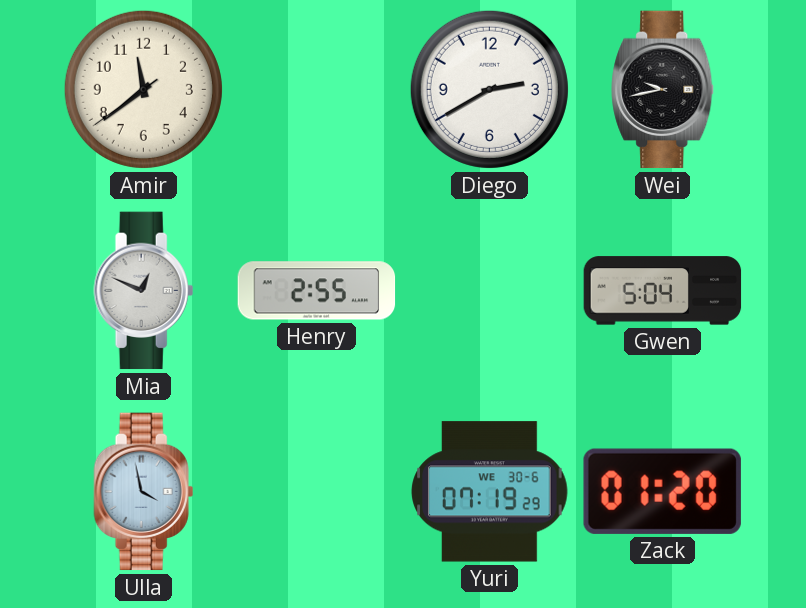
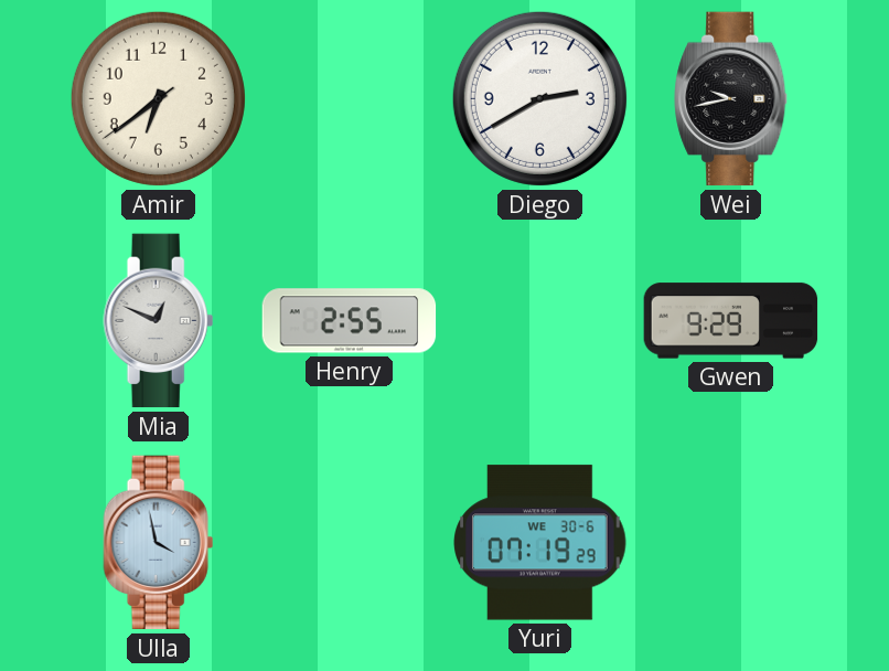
Amir: 11:38 -> 6:38 (158, 98)
Gwen: 5:04 -> 9:29 (731, 321)
Zack: 01:20 -> none (662, 491)
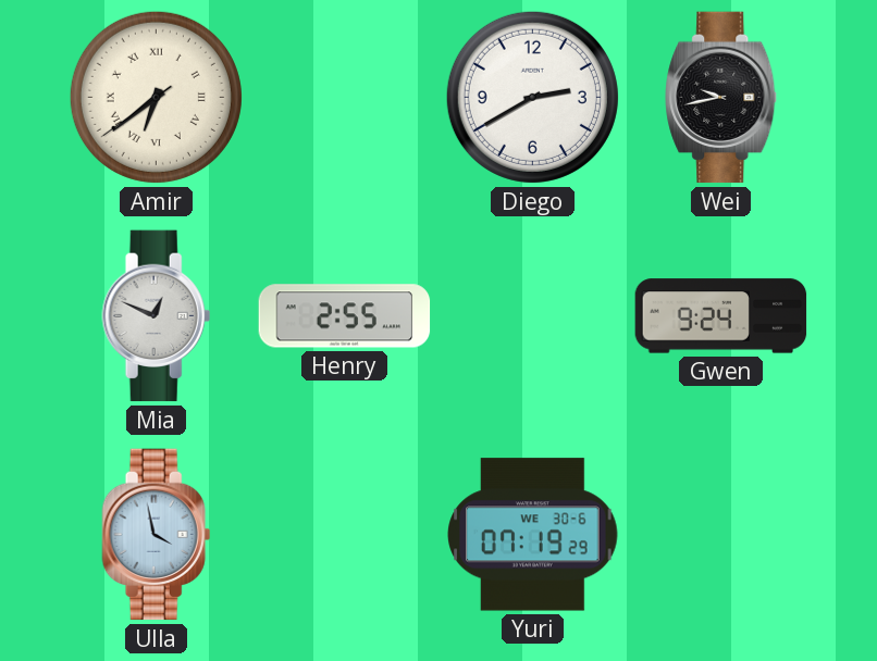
Amir numerals: Arabic -> Roman (156, 97)
Gwen: 9:29 -> 9:24 (721, 316)
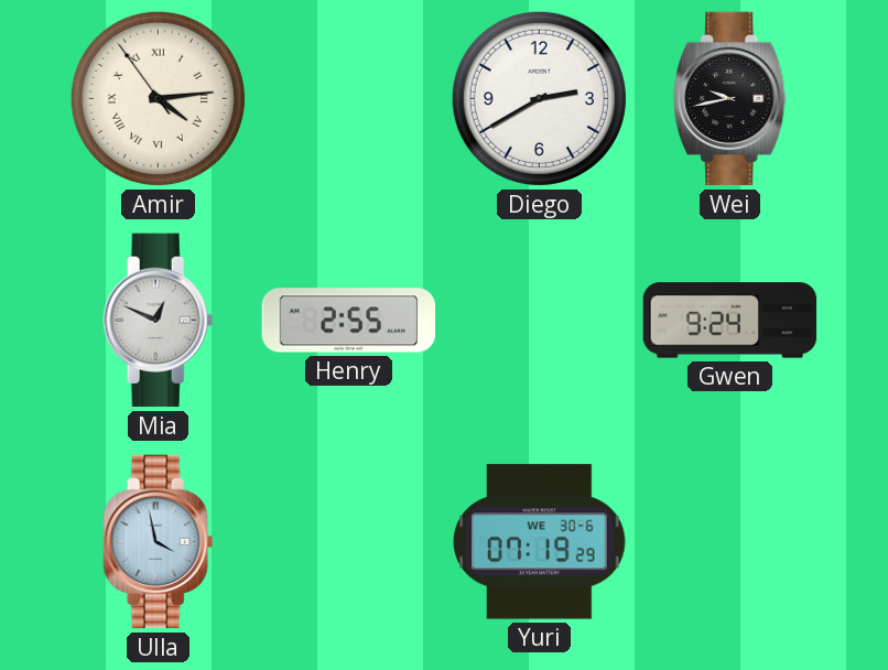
Amir: 6:38 -> 4:13 (158, 98)
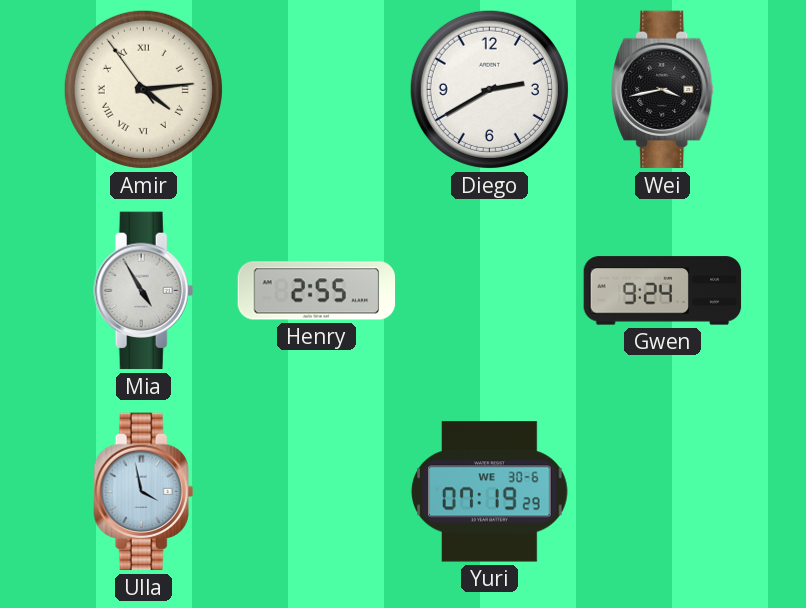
Wei: 9:43 -> 3:43 (663, 90)
Mia: 12:49 -> 4:55 (144, 291)
